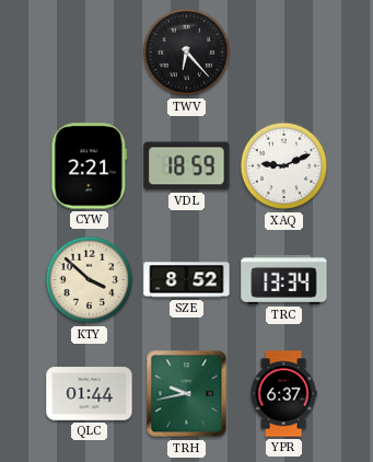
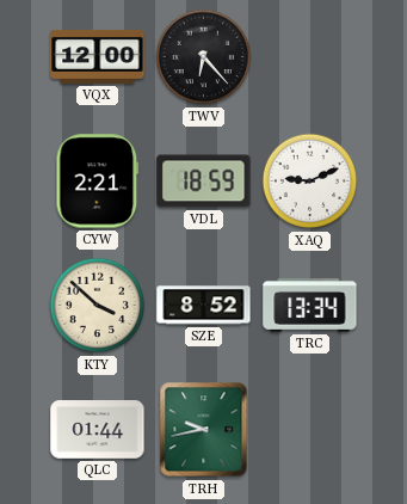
VQX: none -> 12:00 (98, 56)
YPR: 6:37 -> none (283, 394)
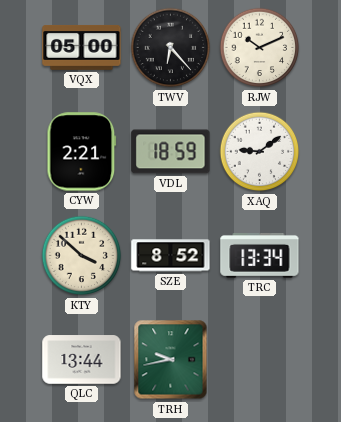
VQX: 12:00 -> 05:00 (82, 47)
RJW: none -> 10:11 (260, 48)
XAQ: 9:11 -> 9:09 (260, 152)
QLC: 01:44 -> 13:44 (82, 360)
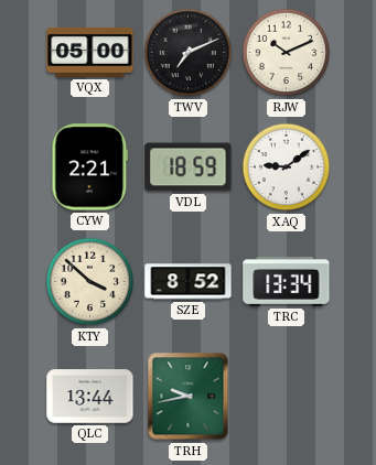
TWV: 6:23 -> 7:11 (189, 53)
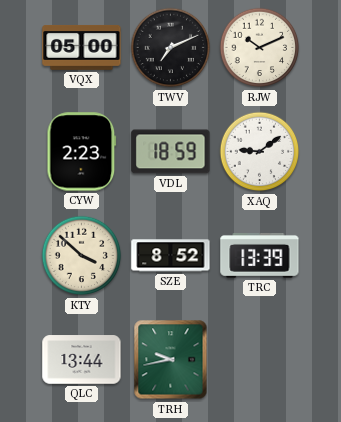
CYW: 2:21 -> 2:23 (82, 152)
TRC: 13:34 -> 13:39 (260, 256)
